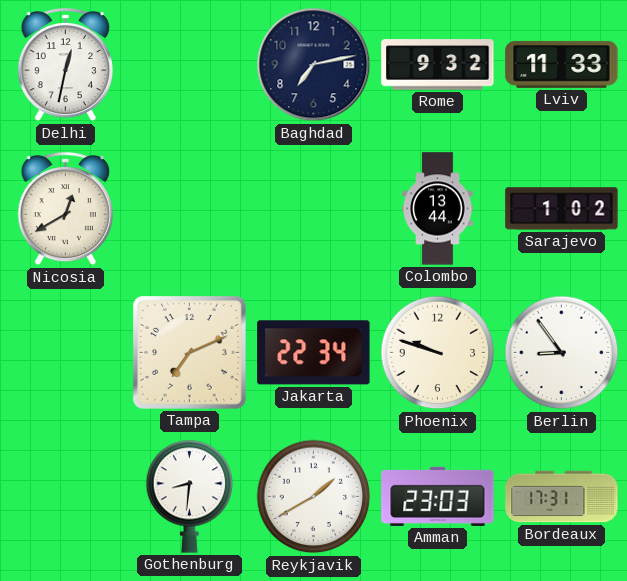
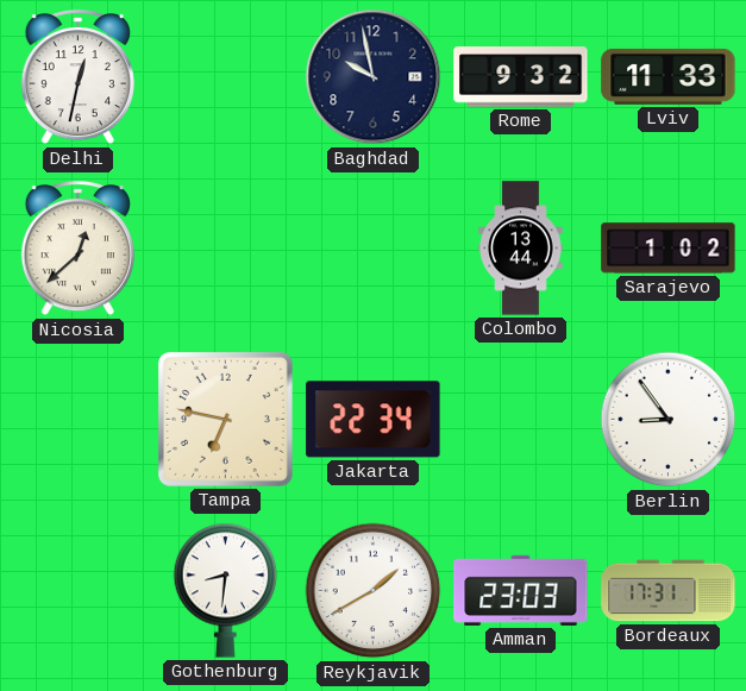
Baghdad: 7:13 -> 9:58 (374, 77)
Nicosia: 12:40 -> 12:38 (77, 249)
Tampa: 7:11 -> 6:47 (225, 419)
Phoenix: 9:48 -> none (438, 353)
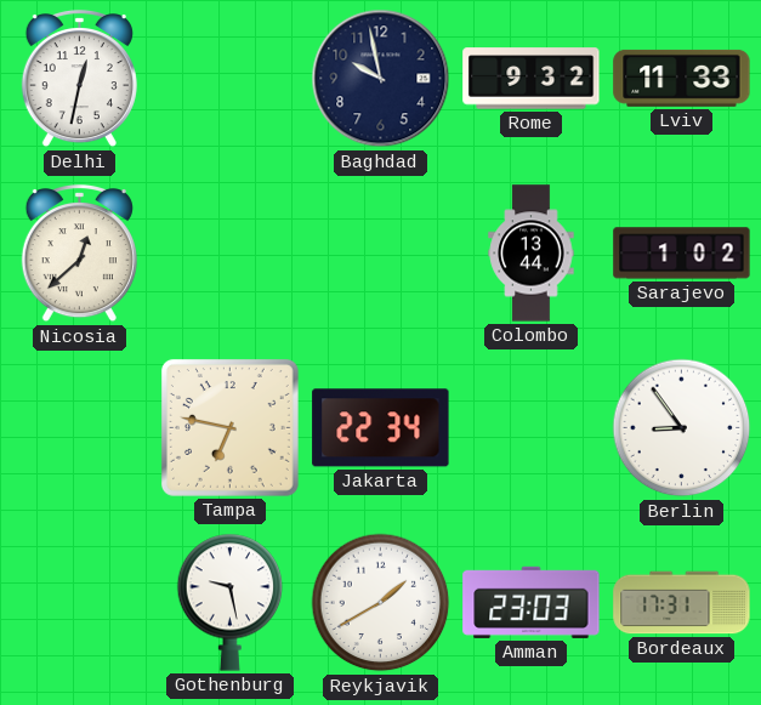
Gothenburg: 8:31 -> 9:28 (231, 602)
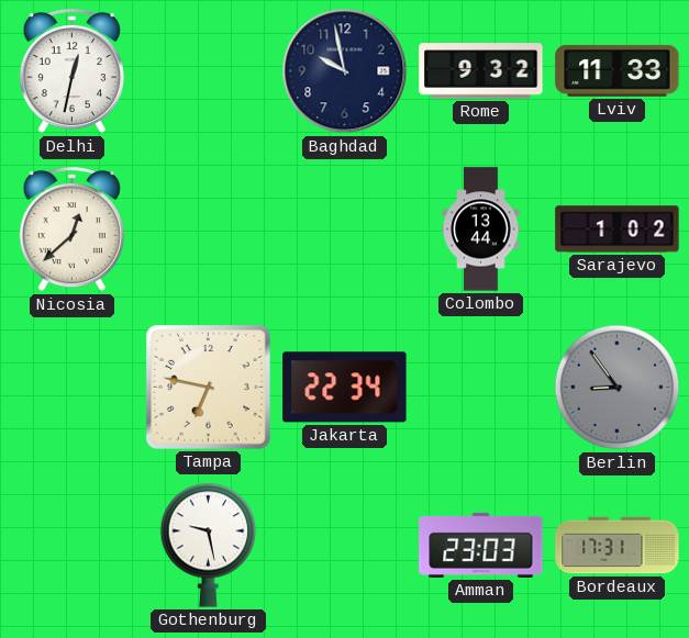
Berlin dial: white -> grey (618, 388)
Reykjavik: 1:40 -> none (381, 603)
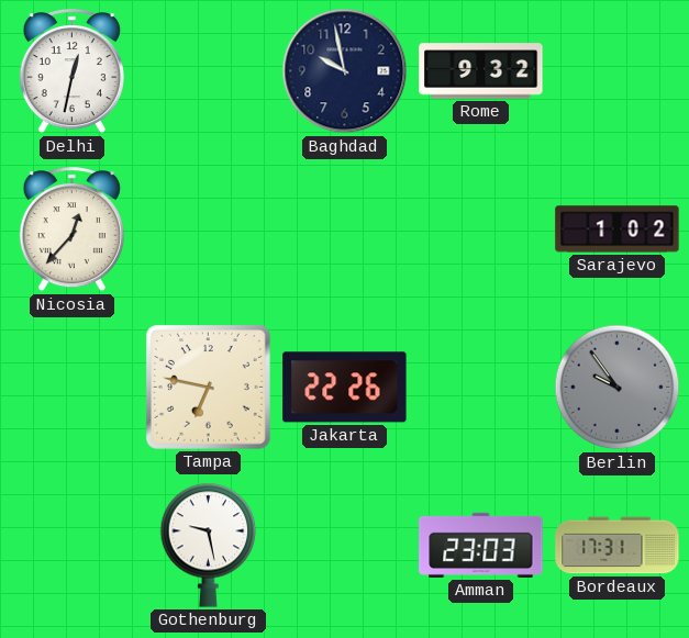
Lviv: 11:33 -> none (618, 70)
Nicosia: 12:38 -> 12:37 (71, 230)
Colombo: 13:44 -> none (481, 230)
Jakarta: 22:34 -> 22:26 (345, 388)
Berlin: 8:54 -> 9:54 (618, 388)
